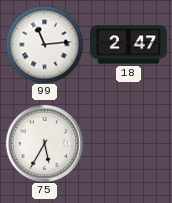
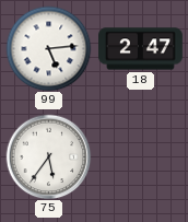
99: 11:14 -> 5:14 (48, 48)
75: 5:35 -> 5:36 (48, 156)
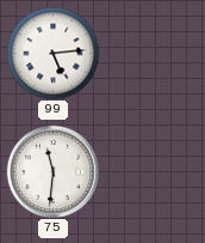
18: 2:47 -> none (141, 49)
75: 5:36 -> 11:31 (52, 171)
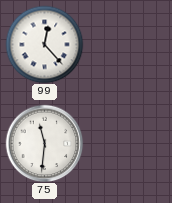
99: 5:14 -> 12:23 (44, 44)
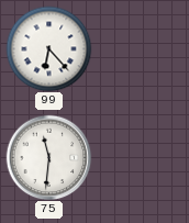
99: 12:23 -> 6:23 (48, 48)
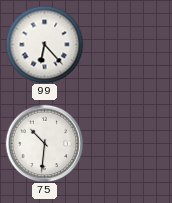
75: 11:31 -> 10:31 (44, 143)
